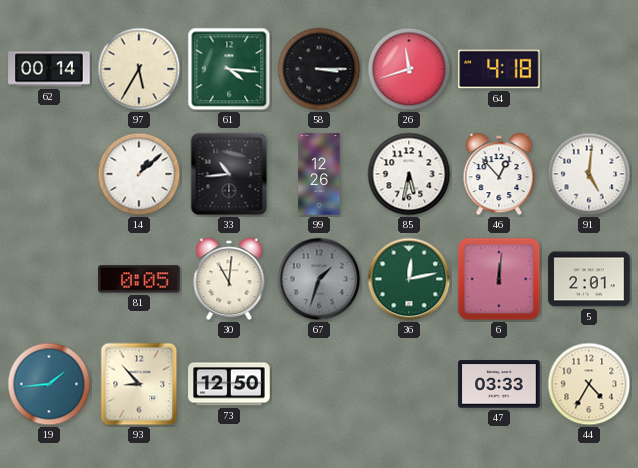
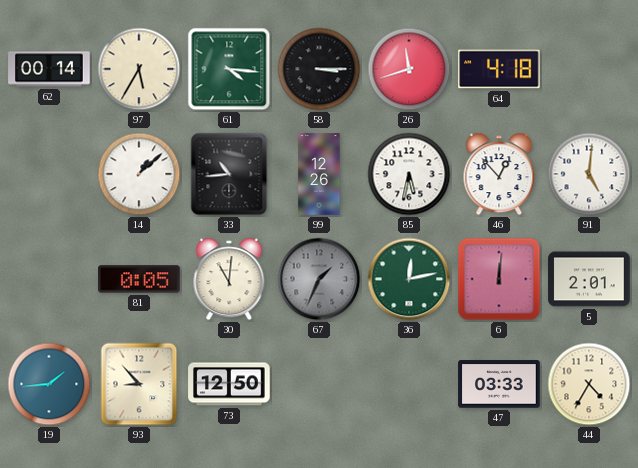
67: 1:33 -> 1:34 (319, 279)
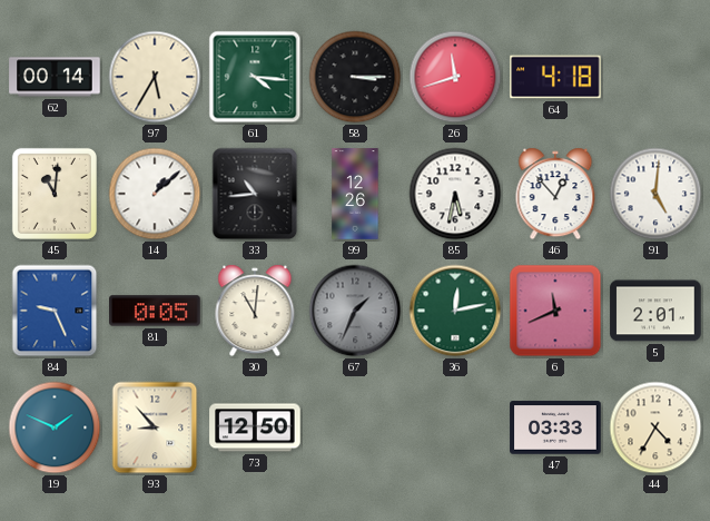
45: none -> 11:01 (55, 194)
84: none -> 9:26 (55, 311)
6: 12:01 -> 11:41 (555, 311)
19: 1:44 -> 1:49 (55, 427)
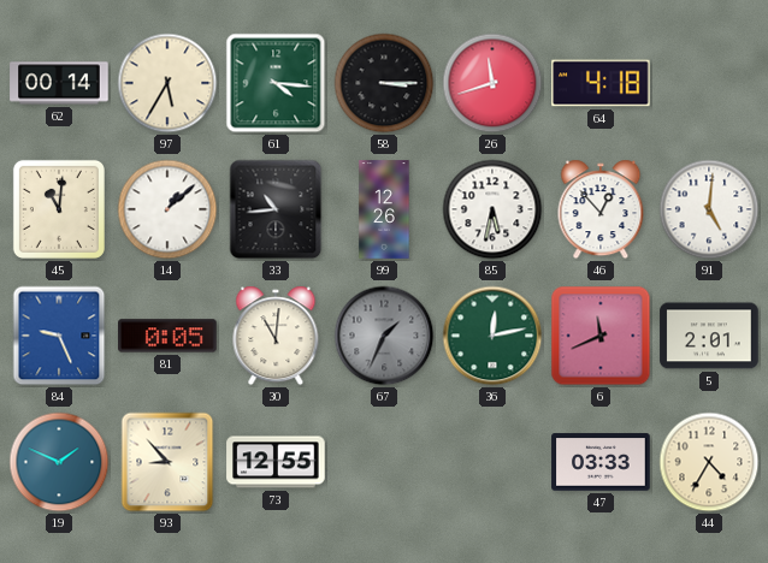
73: 12:50 -> 12:55 (276, 462)
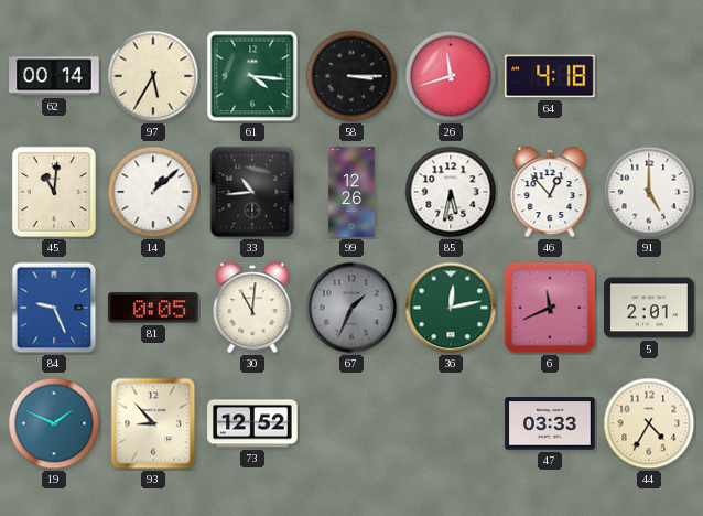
91: 5:01 -> 5:00 (649, 192)
73: 12:55 -> 12:52 (252, 423)
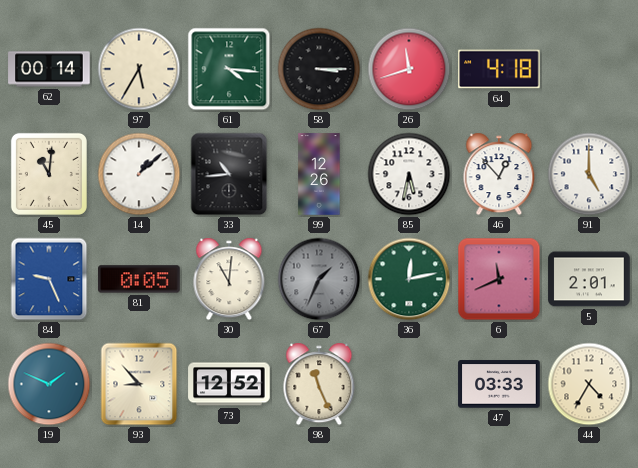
98: none -> 11:26 (319, 384)
